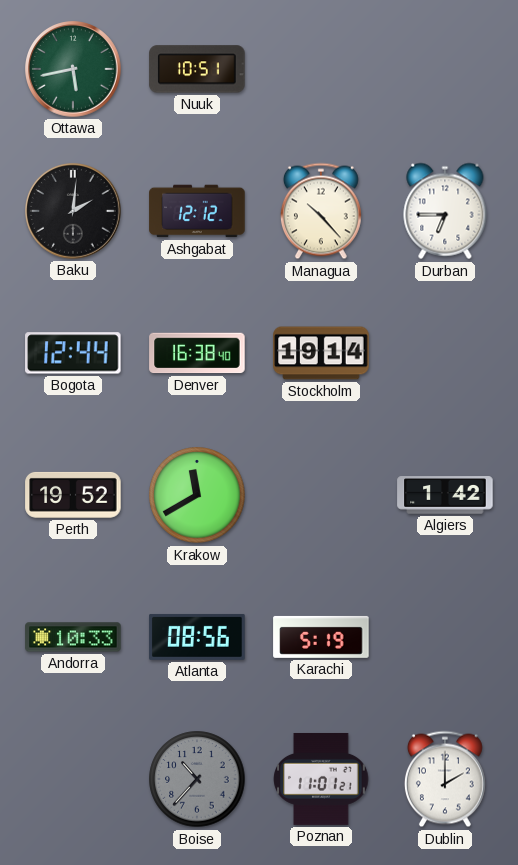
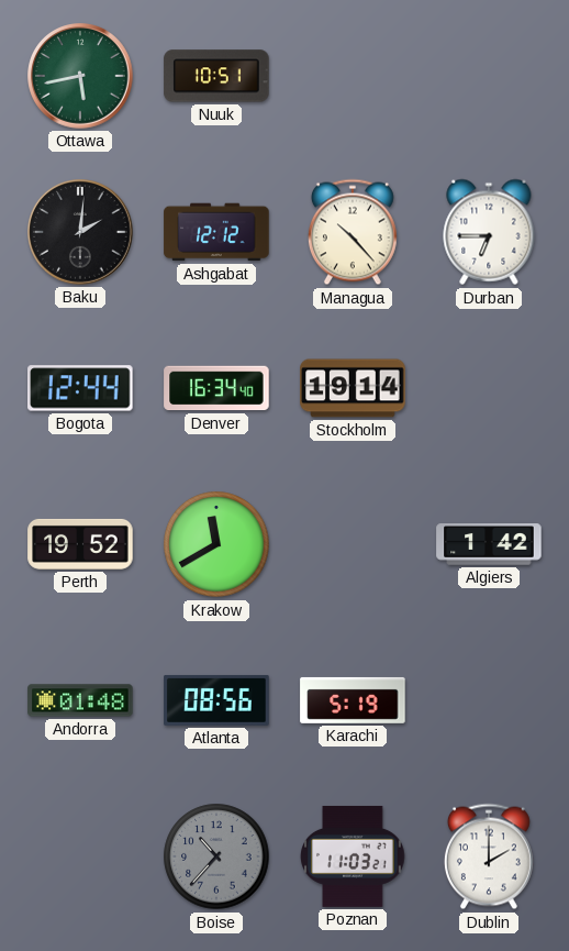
Denver: 16:38 -> 16:34 (216, 388)
Andorra: 10:33 -> 01:48 (80, 700)
Poznan: 11:01 -> 11:03 (353, 856)
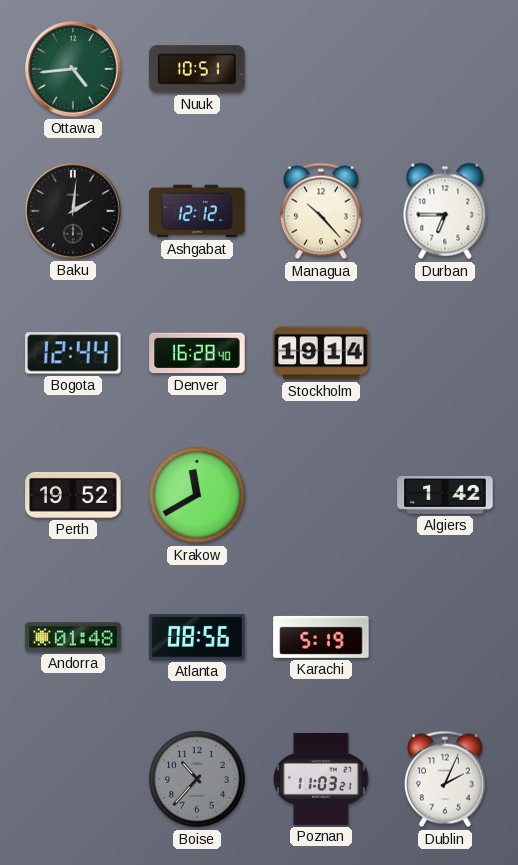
Ottawa: 5:43 -> 4:44 (73, 69)
Denver: 16:34 -> 16:28 (197, 353)
Dublin: 2:00 -> 2:04 (445, 779)
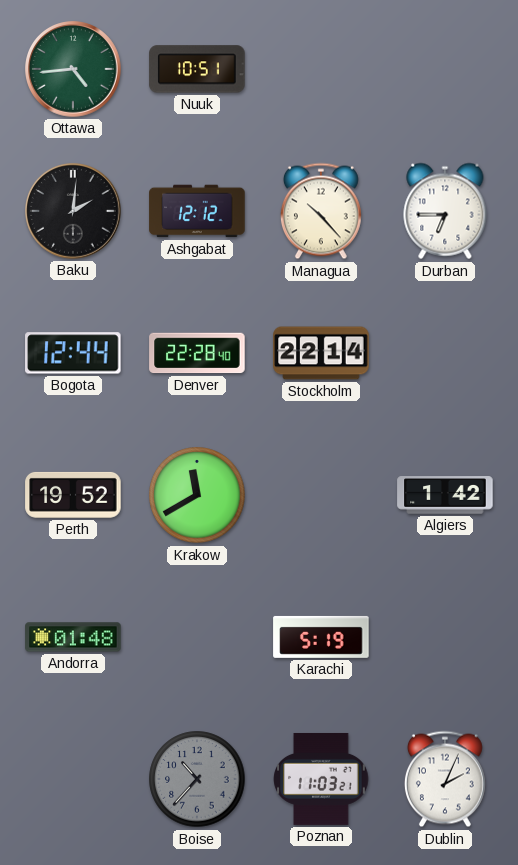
Denver: 16:28 -> 22:28 (197, 353)
Stockholm: 19:14 -> 22:14 (321, 353)
Atlanta: 08:56 -> none (197, 637)
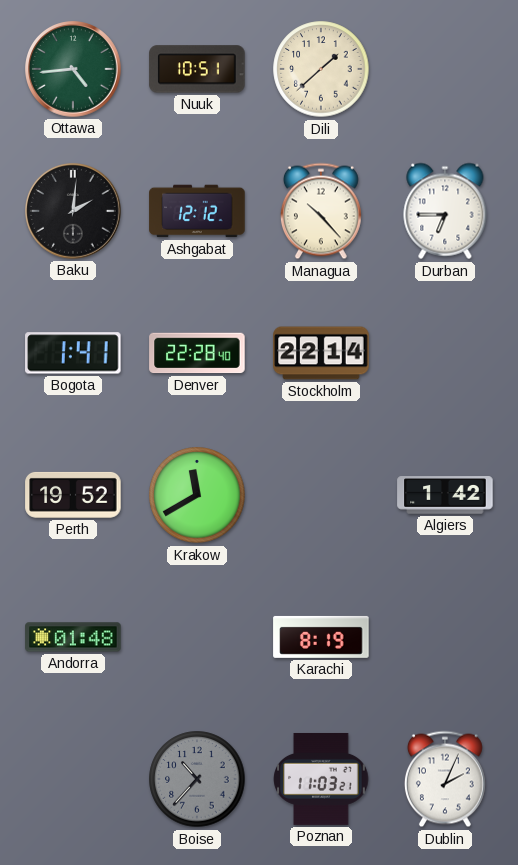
Dili: none -> 1:38 (321, 69)
Bogota: 12:44 -> 1:41 (73, 353)
Karachi: 5:19 -> 8:19 (321, 637)
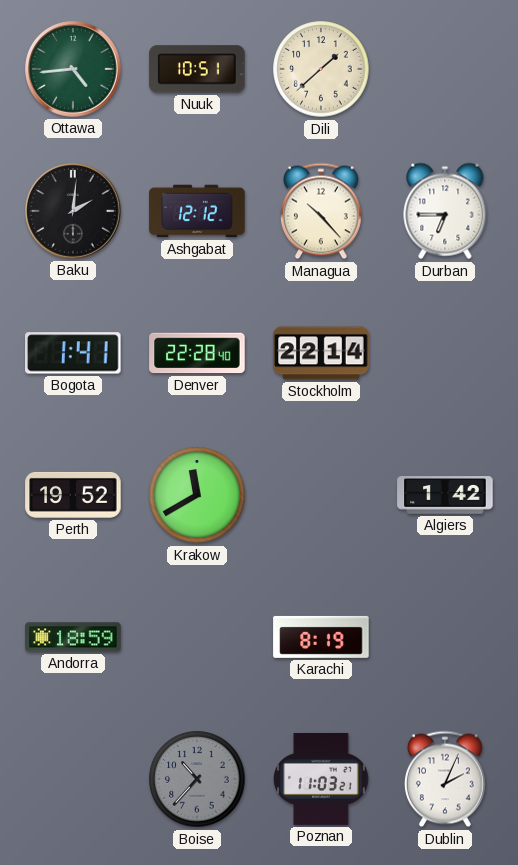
Andorra: 01:48 -> 18:59 (73, 637)
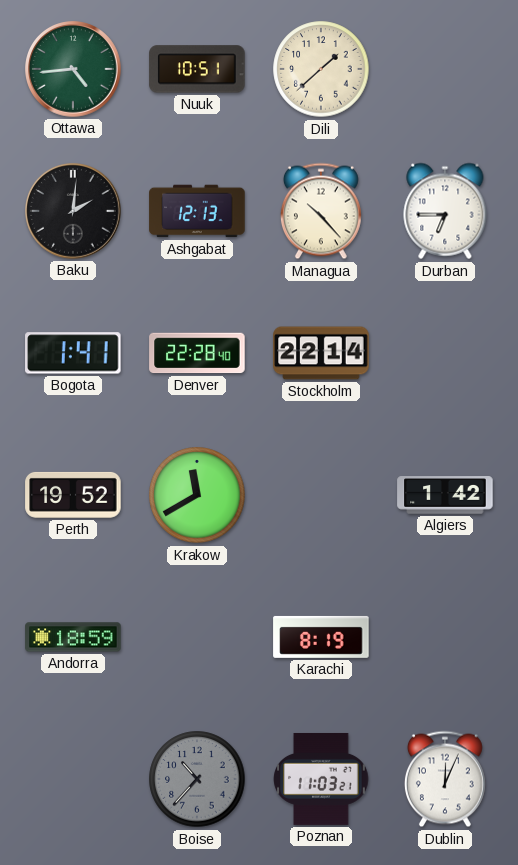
Ashgabat: 12:12 -> 12:13 (197, 211)
Dublin: 2:04 -> 12:04 (445, 779)
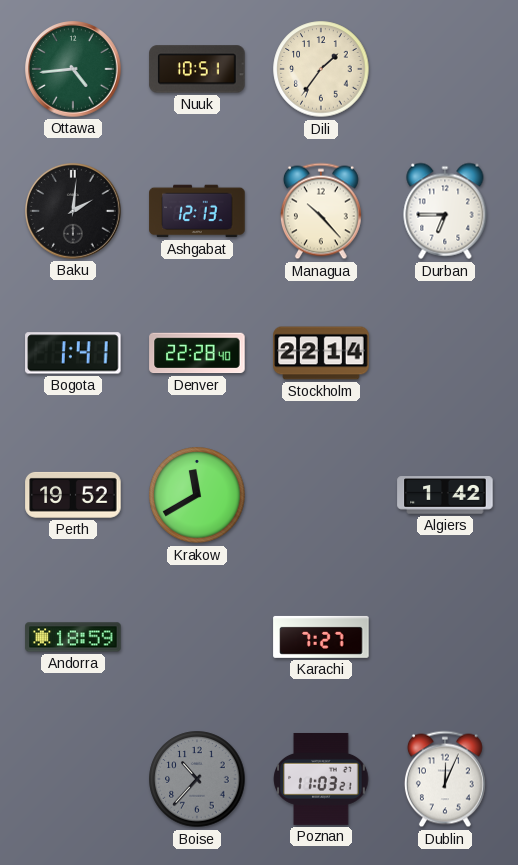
Dili: 1:38 -> 1:36 (321, 69)
Karachi: 8:19 -> 7:27 (321, 637)
